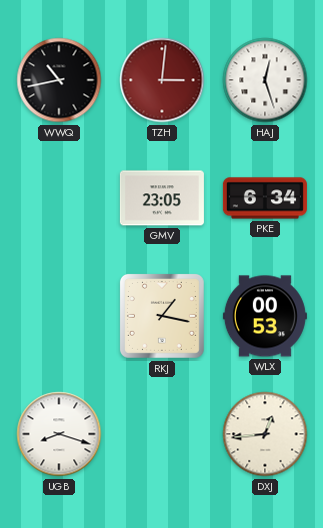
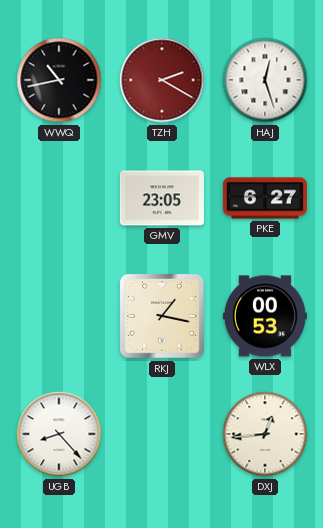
TZH: 3:01 -> 2:20 (162, 80)
PKE: 6:34 -> 6:27 (265, 198)
UGB: 8:18 -> 8:23 (59, 434)
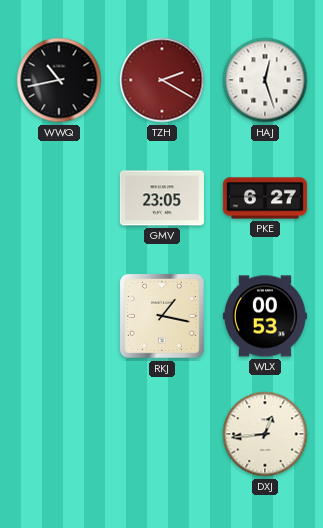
UGB: 8:23 -> none (59, 434)
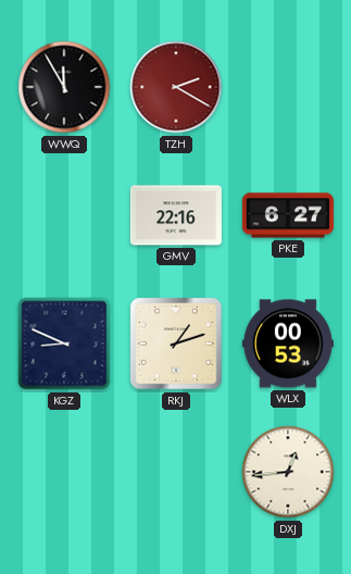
WWQ: 10:43 -> 11:55 (64, 87)
HAJ: 12:27 -> none (265, 80)
GMV: 23:05 -> 22:16 (176, 215)
KGZ: none -> 8:49 (64, 344)
RKJ: 1:17 -> 1:12 (176, 344)
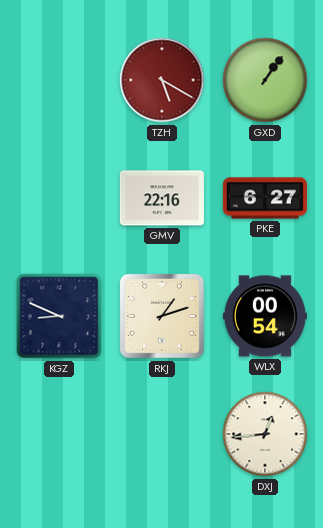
WWQ: 11:55 -> none (64, 87)
TZH: 2:20 -> 5:20 (162, 80)
GXD: none -> 1:06 (265, 80)
WLX: 00:53 -> 00:54 (265, 316)
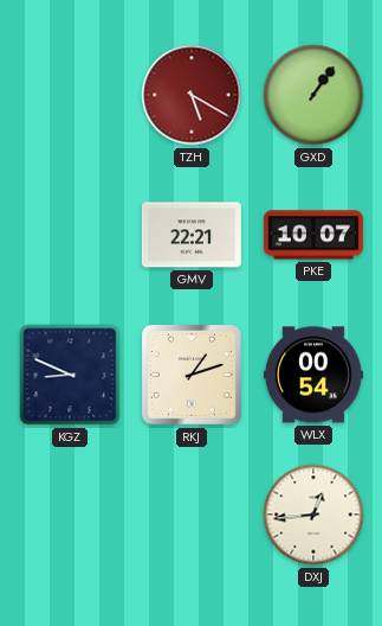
GMV: 22:16 -> 22:21 (192, 235)
PKE: 6:27 -> 10:07 (313, 235)
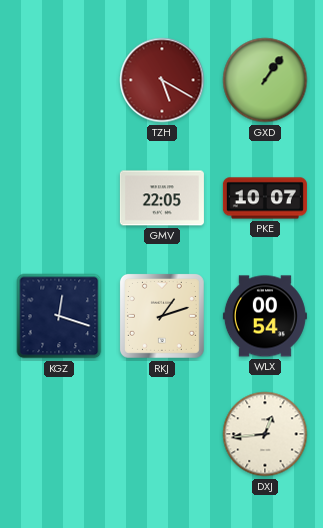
GMV: 22:21 -> 22:05 (162, 198)
KGZ: 8:49 -> 12:18 (59, 316)
